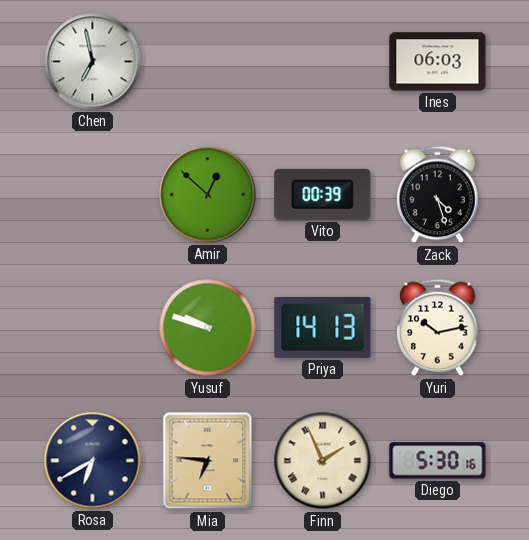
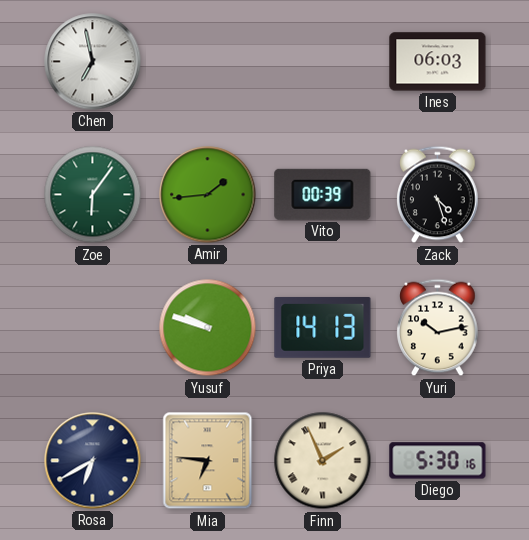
Zoe: none -> 6:06 (93, 195)
Amir: 12:52 -> 1:44 (208, 195)
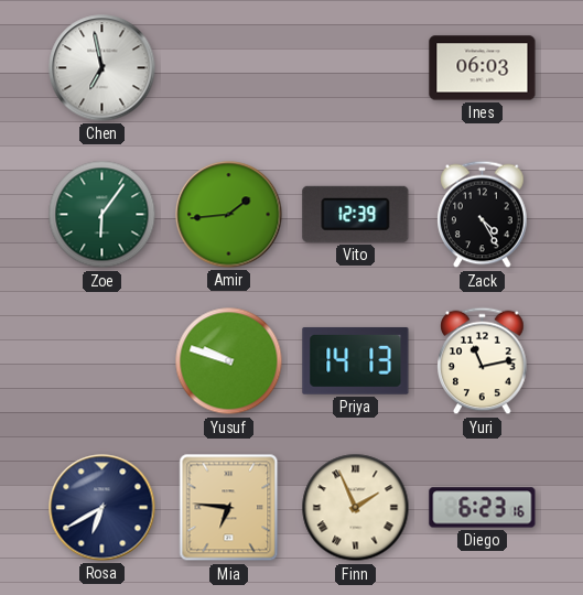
Vito: 00:39 -> 12:39 (356, 214)
Zack: 4:27 -> 4:25 (483, 215)
Yuri: 10:13 -> 11:13 (483, 361)
Diego: 5:30 -> 6:23 (483, 508)
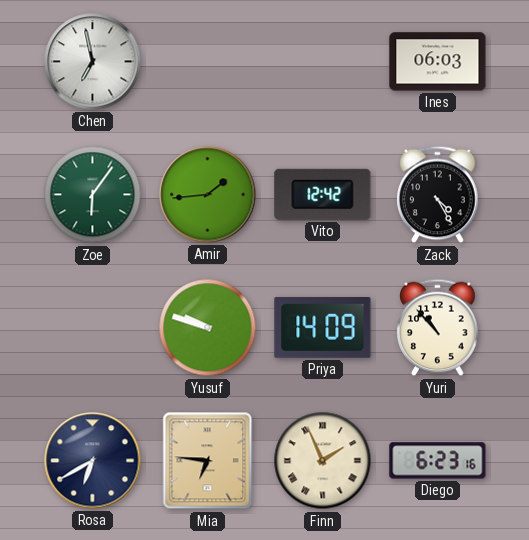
Vito: 12:39 -> 12:42 (323, 194)
Priya: 14:13 -> 14:09 (323, 327)
Yuri: 11:13 -> 10:53 (438, 328)
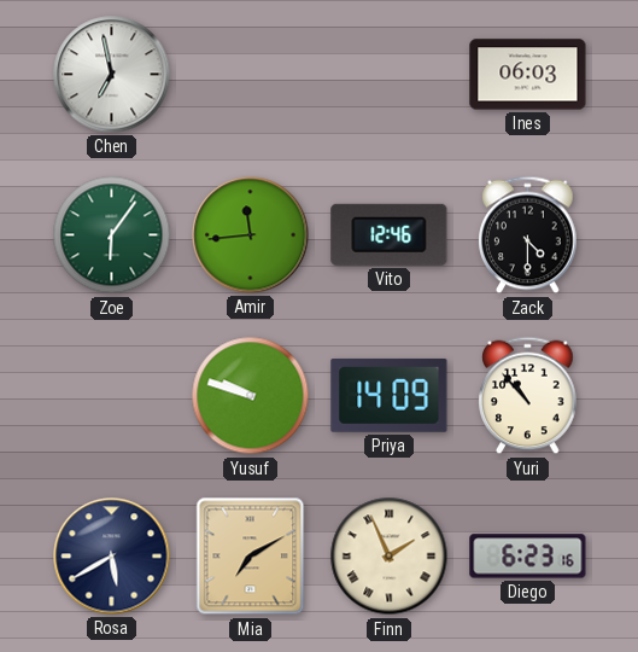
Amir: 1:44 -> 11:44 (251, 235)
Vito: 12:42 -> 12:46 (390, 234)
Zack: 4:25 -> 4:30 (528, 235)
Rosa: 6:40 -> 5:40 (112, 557)
Mia: 6:46 -> 7:10 (251, 557)
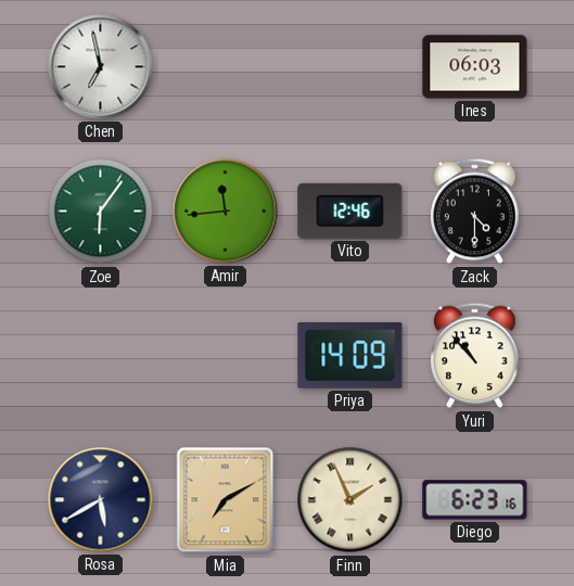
Yusuf: 9:48 -> none (251, 396)
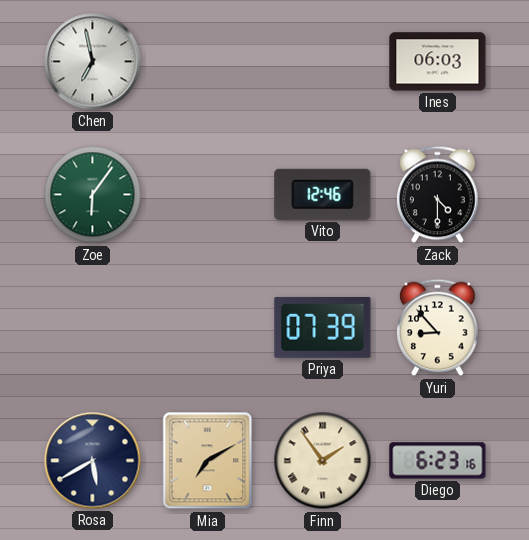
Amir: 11:44 -> none (226, 212)
Priya: 14:09 -> 07:39 (323, 327)
Yuri: 10:53 -> 8:53 (438, 328)
Finn: 1:56 -> 1:54 (323, 461)
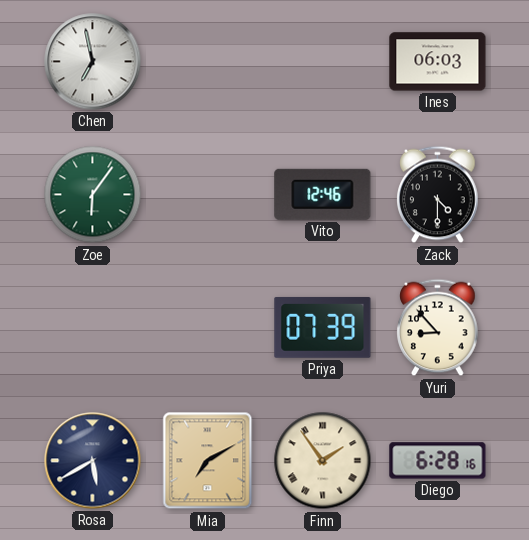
Diego: 6:23 -> 6:28 (438, 461)
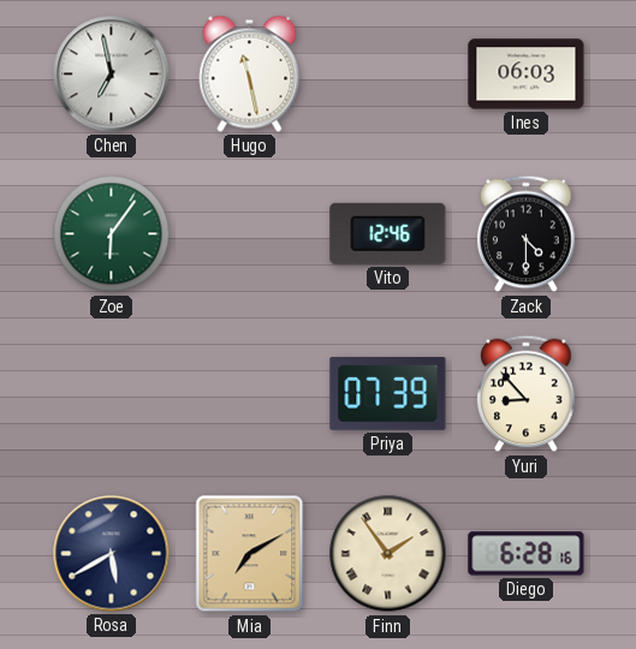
Hugo: none -> 11:28 (250, 73)
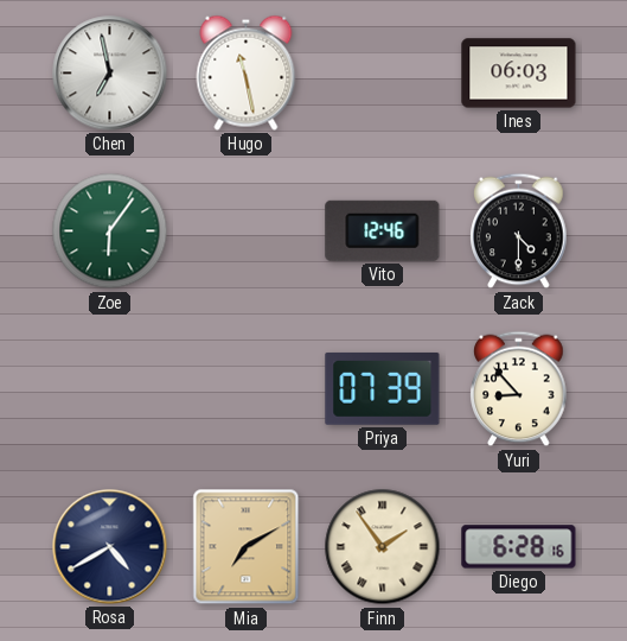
Rosa: 5:40 -> 4:40 (110, 547)
